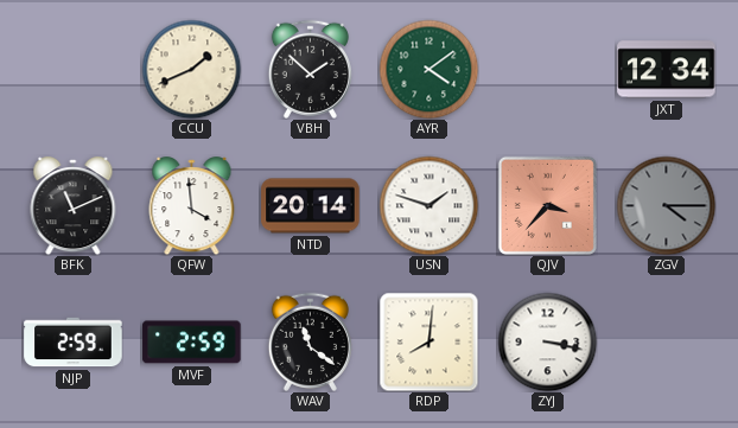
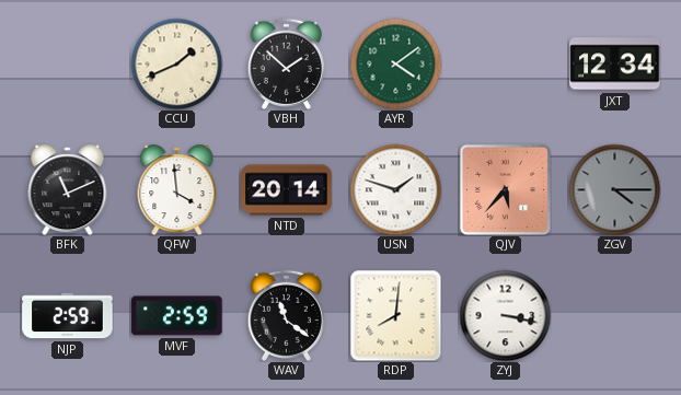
QJV: 3:37 -> 5:37 (505, 189)
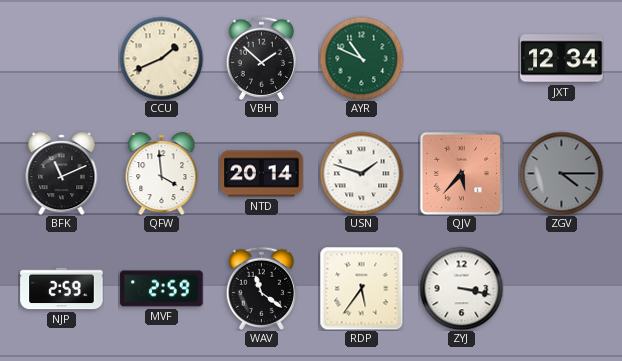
AYR: 4:09 -> 10:49 (361, 58)
RDP: 8:01 -> 5:36 (361, 288)
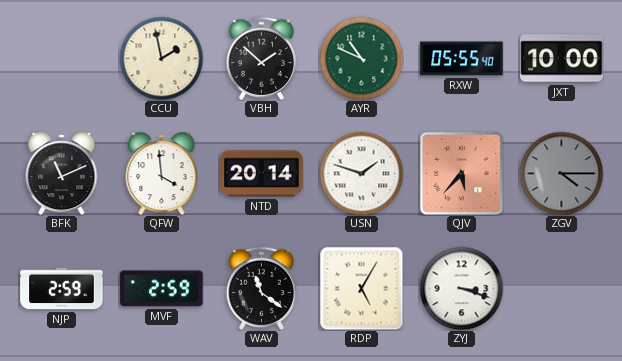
CCU: 1:41 -> 1:58 (161, 58)
RXW: none -> 05:55 (462, 59)
JXT: 12:34 -> 10:00 (562, 59)
RDP: 5:36 -> 5:05 (361, 288)
ZYJ: 3:17 -> 3:18 (461, 288)
